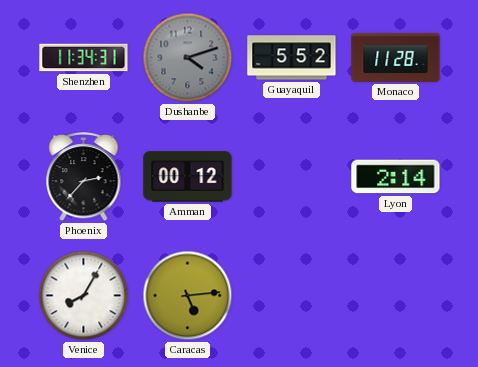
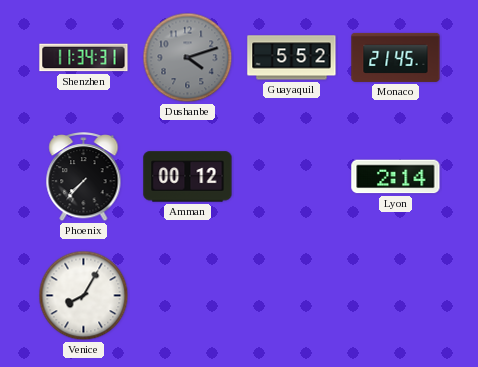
Monaco: 11:28 -> 21:45 (396, 57)
Phoenix: 2:37 -> 7:37 (84, 178)
Caracas: 5:14 -> none (188, 296)
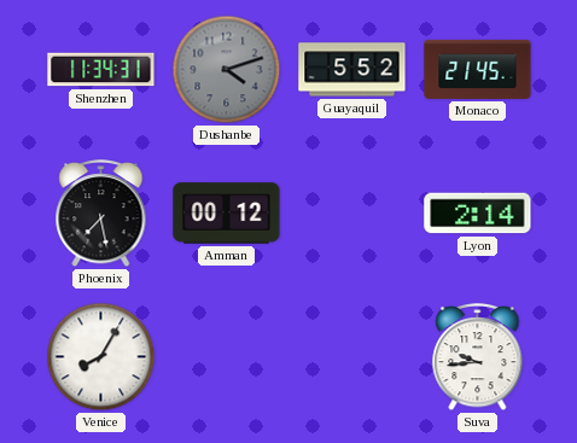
Phoenix: 7:37 -> 7:28 (101, 215)
Suva: none -> 9:44 (478, 359)
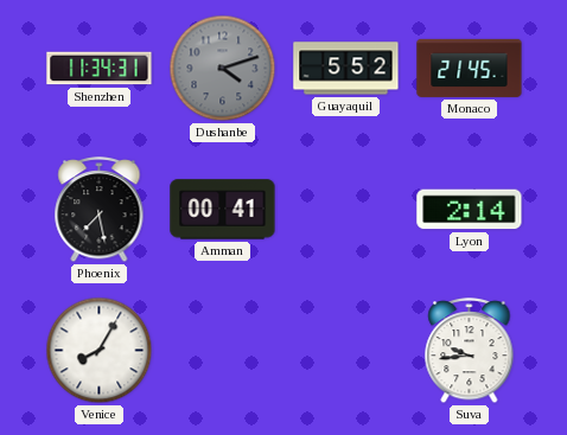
Amman: 00:12 -> 00:41 (223, 210)
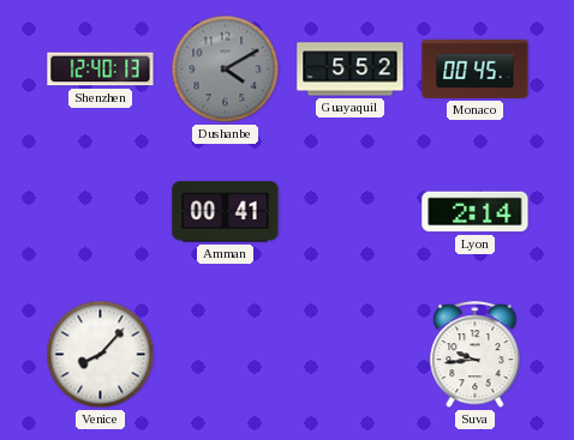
Shenzhen: 11:34 -> 12:40 (101, 70)
Dushanbe: 4:12 -> 4:10 (226, 70)
Monaco: 21:45 -> 00:45 (476, 68)
Phoenix: 7:28 -> none (100, 211)
Venice: 8:05 -> 8:07 (101, 355)
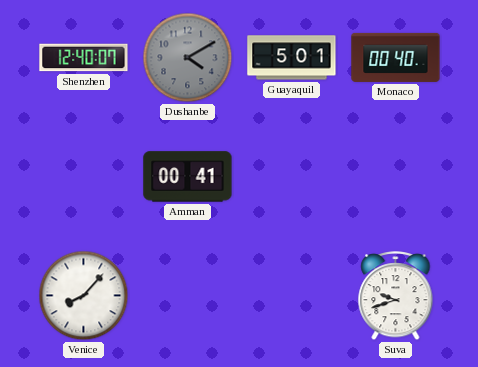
Shenzhen: 12:40:13 -> 12:40:07 (84, 58)
Guayaquil: 5:52 -> 5:01 (292, 58)
Monaco: 00:45 -> 00:40 (396, 57)
Lyon: 2:14 -> none (476, 212)
Suva: 9:44 -> 9:42 (396, 297)
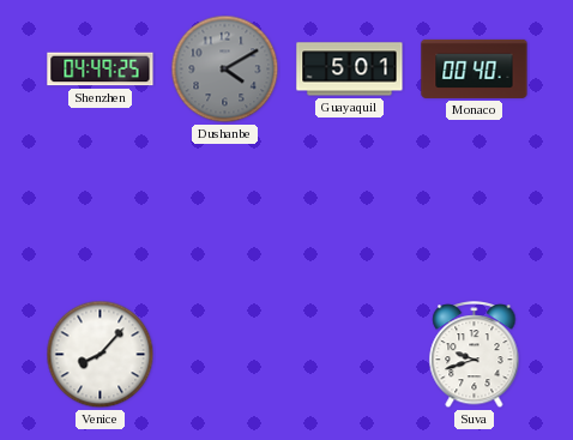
Shenzhen: 12:40 -> 04:49 (101, 70)
Amman: 00:41 -> none (188, 177)
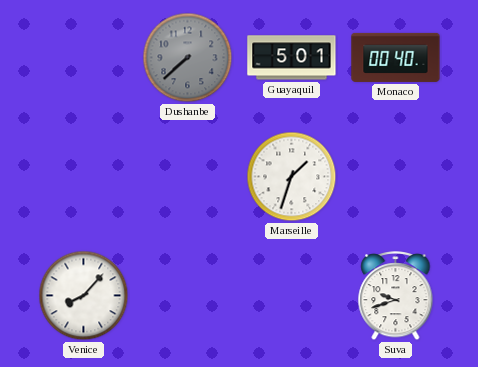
Shenzhen: 04:49 -> none (101, 70)
Dushanbe: 4:10 -> 7:38 (188, 58)
Marseille: none -> 1:33 (292, 177)
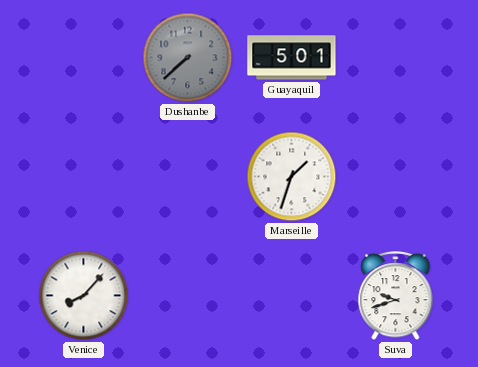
Monaco: 00:40 -> none (396, 57)
